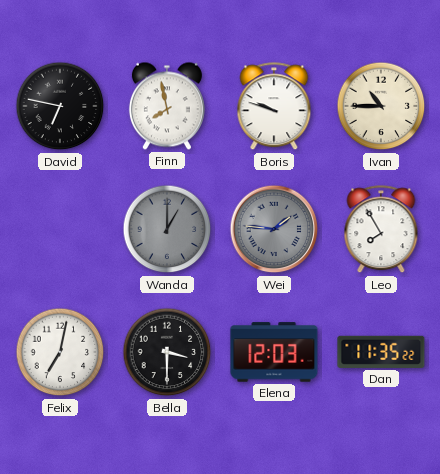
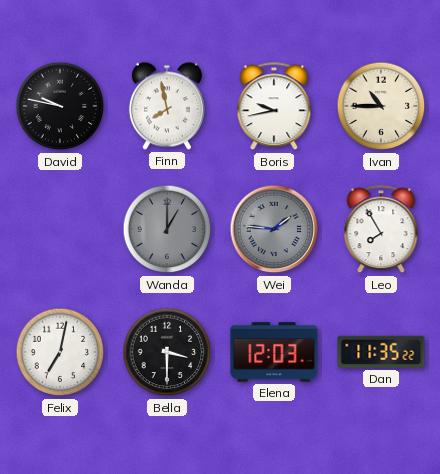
David: 6:47 -> 9:47 (60, 106)
Boris: 9:48 -> 9:43 (274, 107)
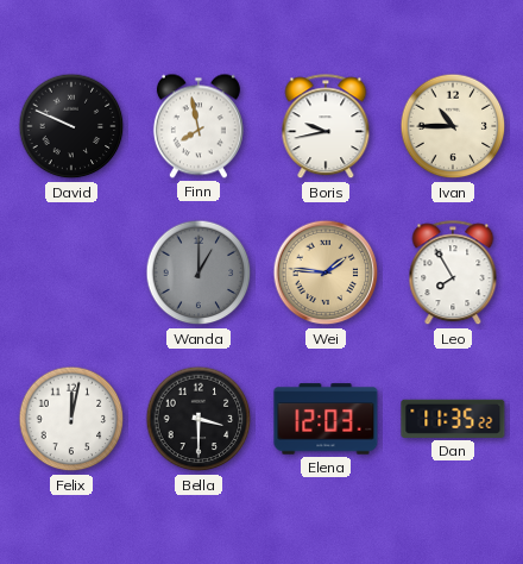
David: 9:47 -> 9:49 (71, 126)
Wei dial: grey -> champagne (326, 272)
Felix: 7:02 -> 12:02 (71, 419)
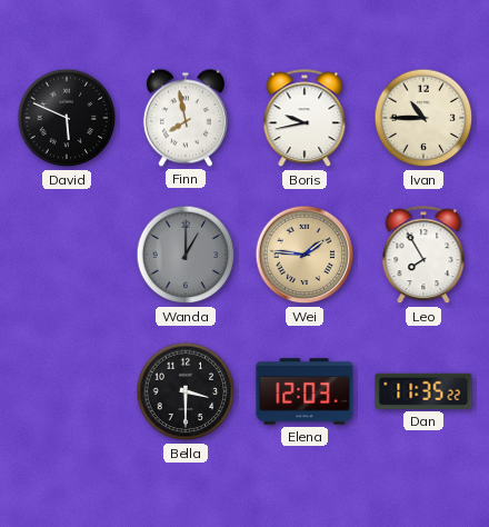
David: 9:49 -> 5:49 (67, 118)
Felix: 12:02 -> none (71, 419)
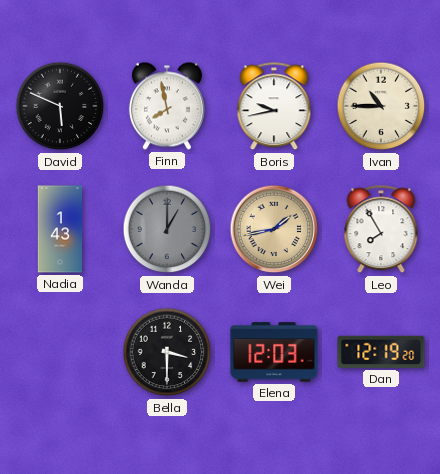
Nadia: none -> 1:43 (60, 229)
Wei: 1:46 -> 1:43 (274, 229)
Dan: 11:35 -> 12:19 (381, 352)
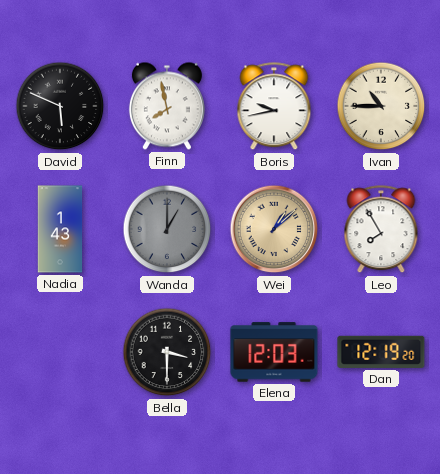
Wei: 1:43 -> 1:08 (274, 229)
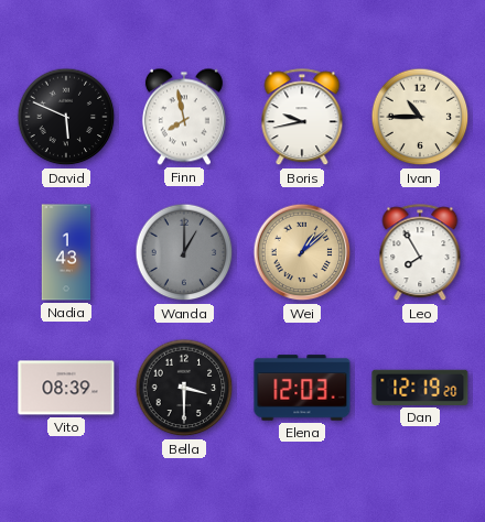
Vito: none -> 08:39 (66, 388)
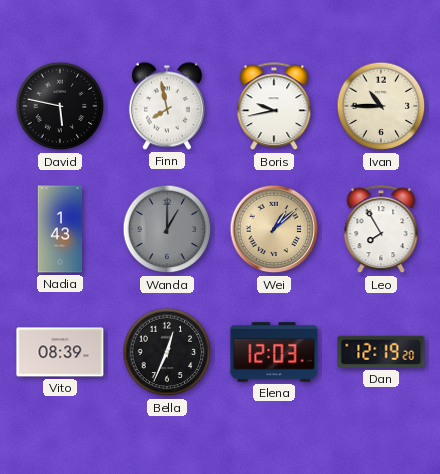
David: 5:49 -> 5:47 (60, 106)
Bella: 3:30 -> 12:34 (167, 352)
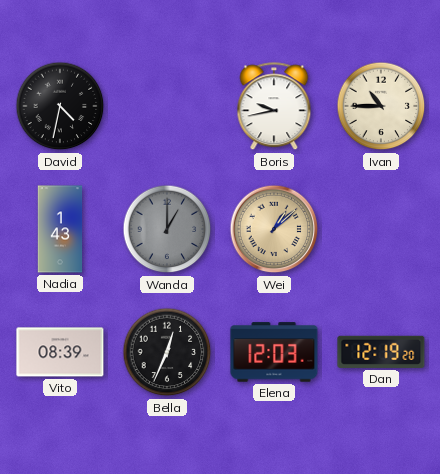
David: 5:47 -> 4:32 (60, 106)
Finn: 7:58 -> none (167, 106)
Leo: 7:55 -> none (381, 230)
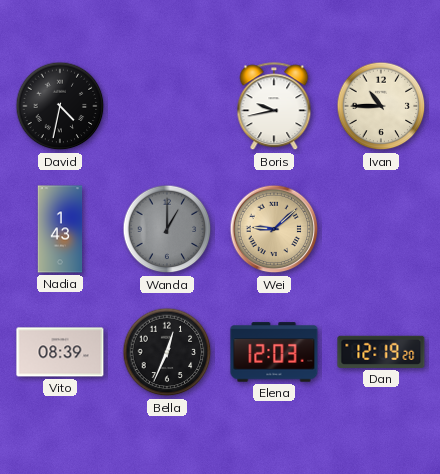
Wei: 1:08 -> 9:08 (274, 229)
